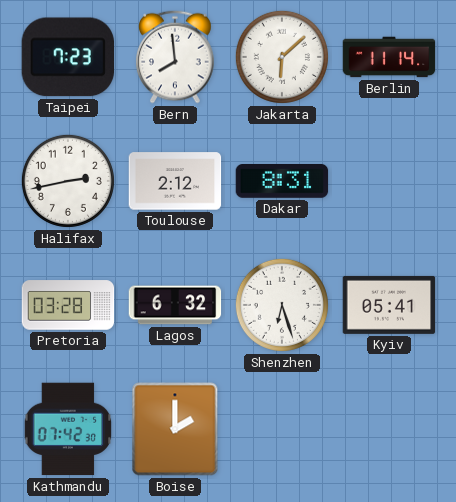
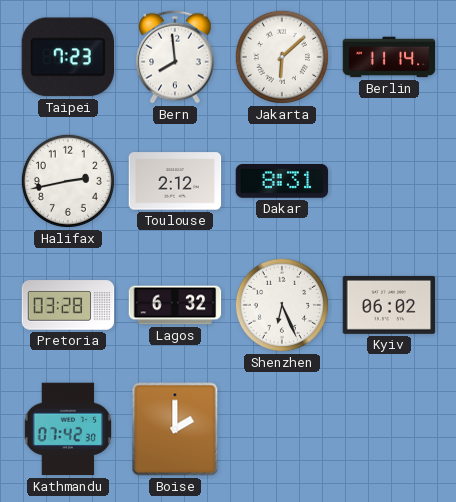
Shenzhen: 6:27 -> 6:26 (282, 305)
Kyiv: 05:41 -> 06:02 (389, 305)
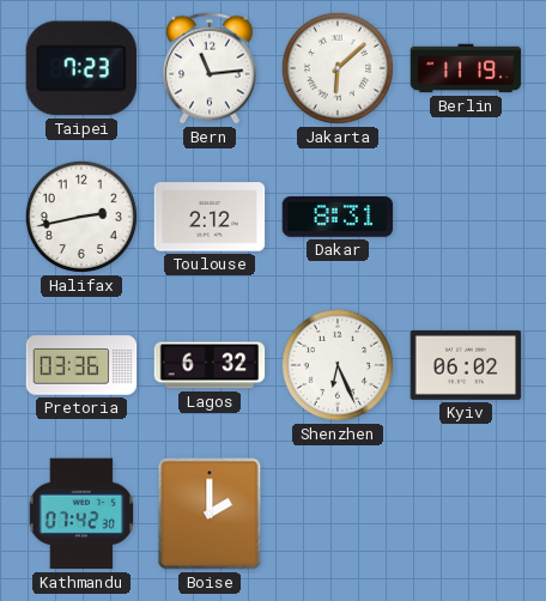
Bern: 7:59 -> 11:14 (210, 68)
Berlin: 11:14 -> 11:19 (466, 68)
Pretoria: 03:28 -> 03:36 (81, 365)
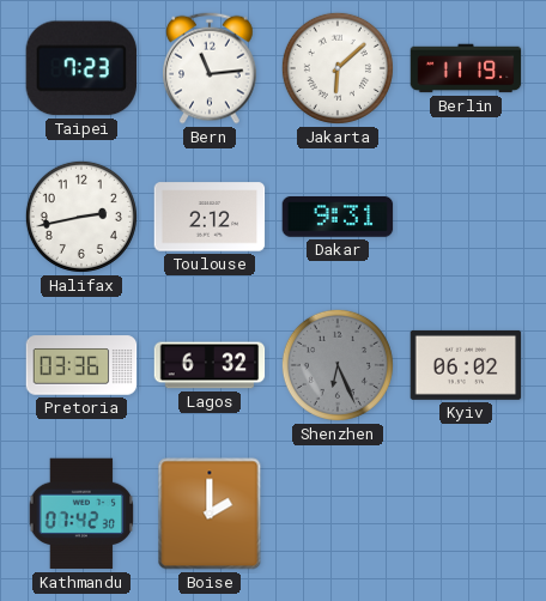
Dakar: 8:31 -> 9:31 (338, 218)
Shenzhen dial: white -> grey (338, 365)
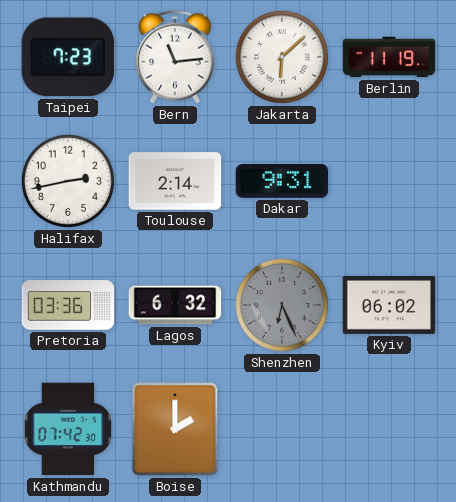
Toulouse: 2:12 -> 2:14 (175, 181)
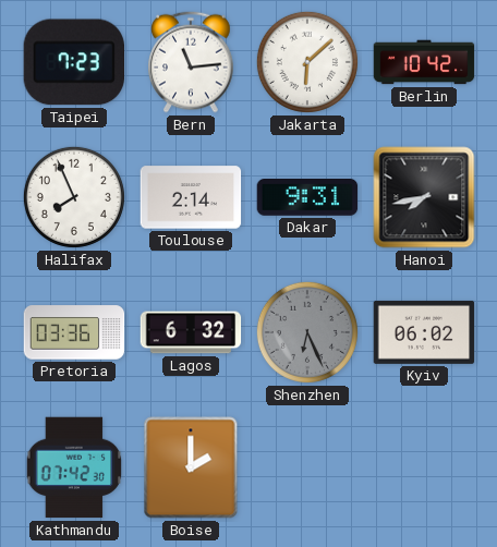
Berlin: 11:19 -> 10:42 (424, 62)
Halifax: 2:43 -> 7:56 (74, 197)
Hanoi: none -> 7:43 (424, 197)
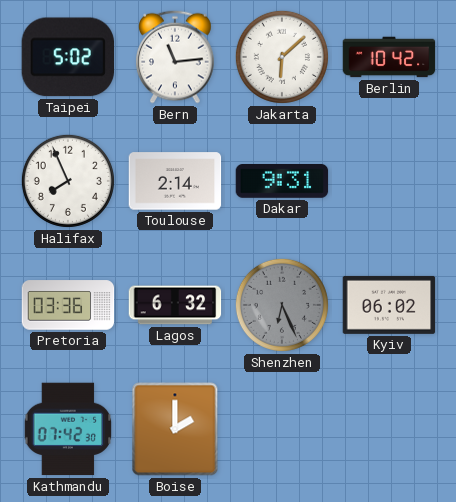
Taipei: 7:23 -> 5:02 (67, 57)
Hanoi: 7:43 -> none (424, 197)
